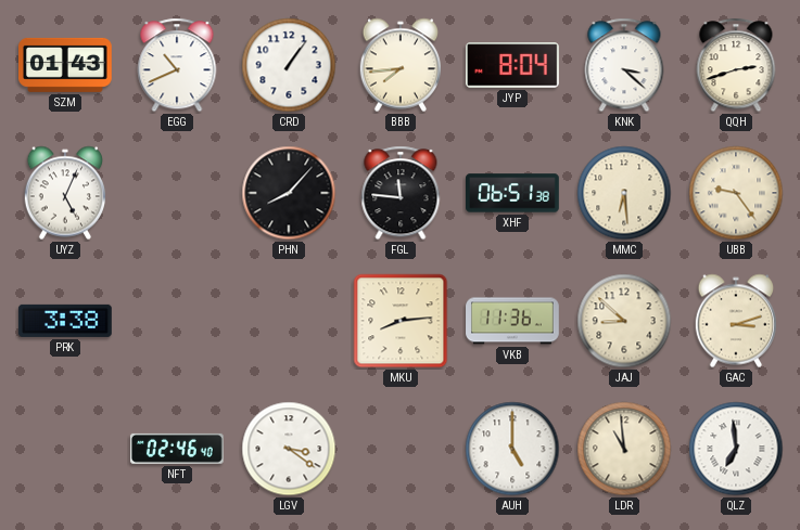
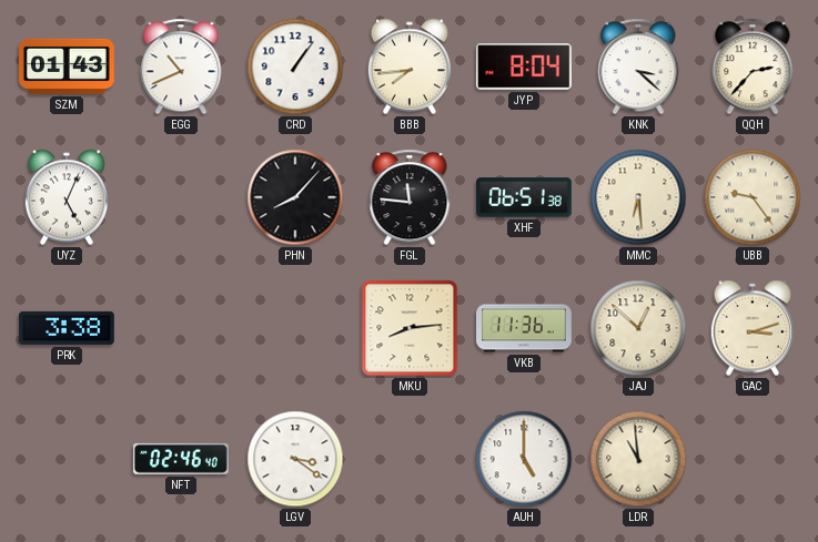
QQH: 2:42 -> 2:37 (753, 67)
JAJ: 8:52 -> 12:52 (638, 328)
QLZ: 6:59 -> none (736, 449)
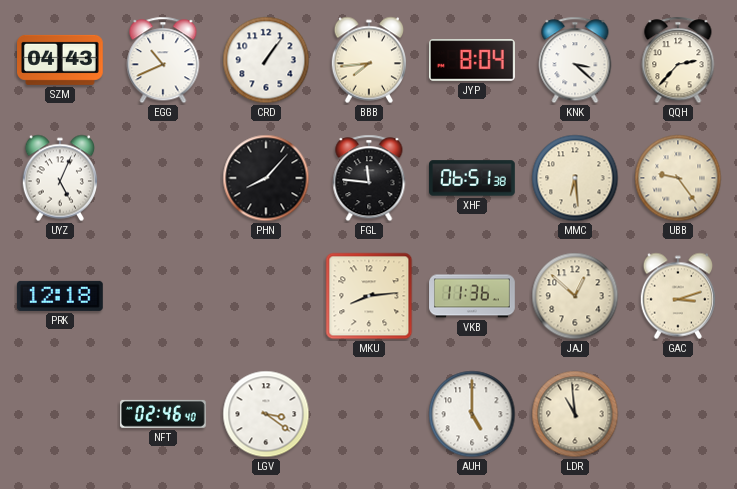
SZM: 01:43 -> 04:43 (61, 60)
PRK: 3:38 -> 12:18 (60, 296)
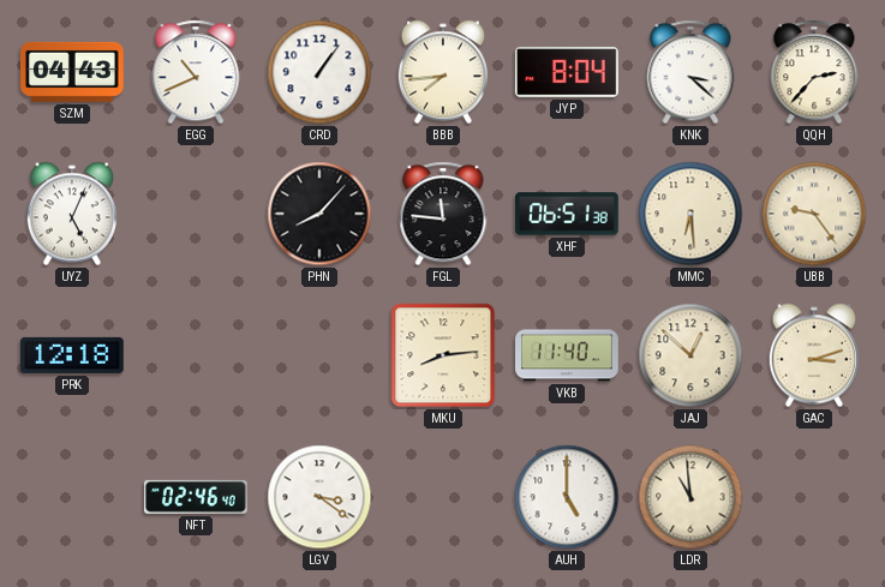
VKB: 11:36 -> 11:40 (567, 355)
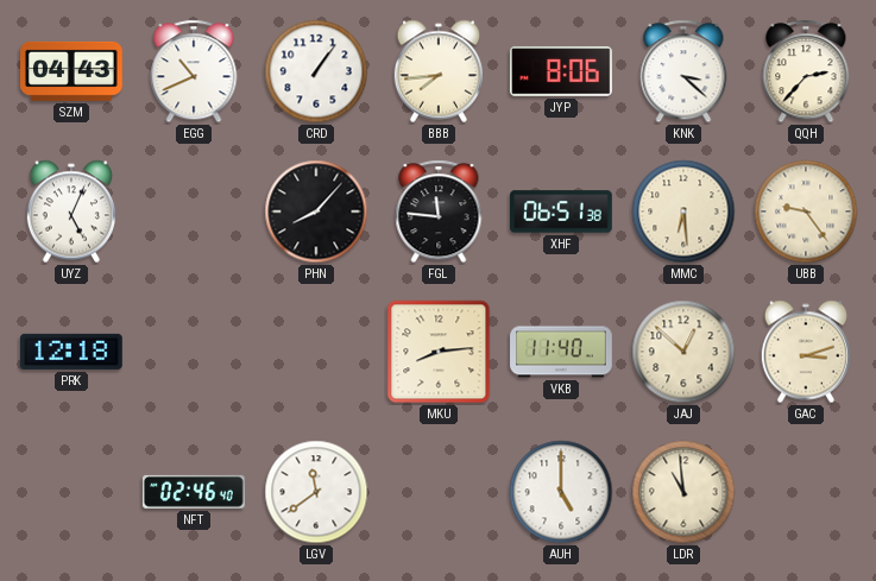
JYP: 8:04 -> 8:06 (561, 71)
LGV: 3:21 -> 11:39 (316, 492)
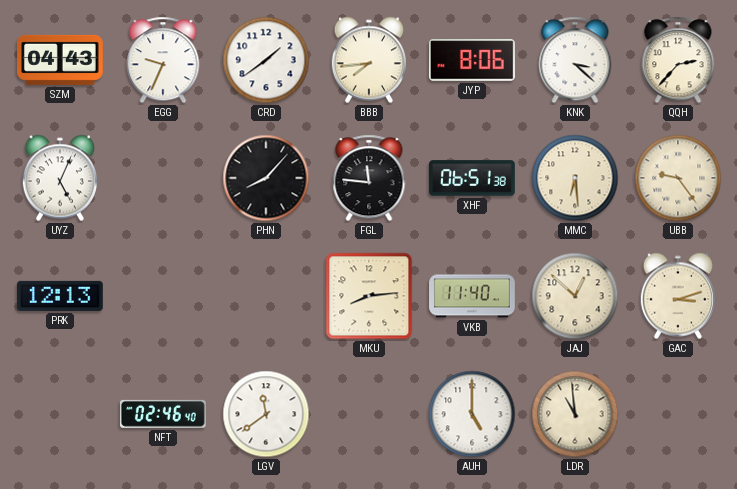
EGG: 10:41 -> 9:34 (163, 60)
CRD: 1:06 -> 1:39 (266, 60)
PRK: 12:18 -> 12:13 (60, 296)
